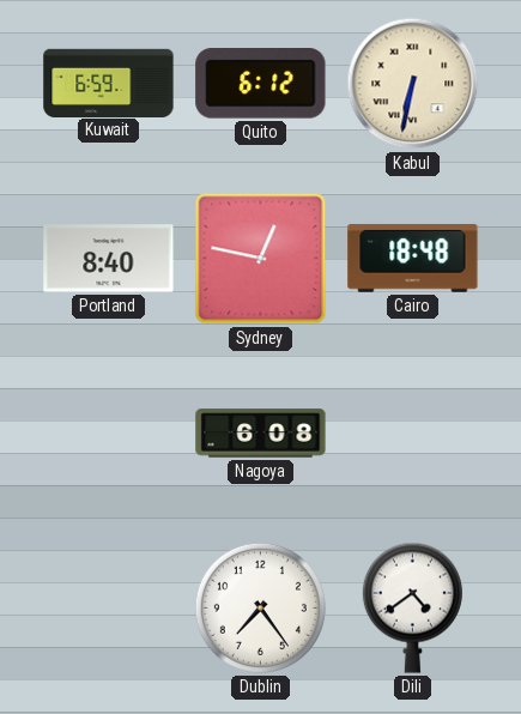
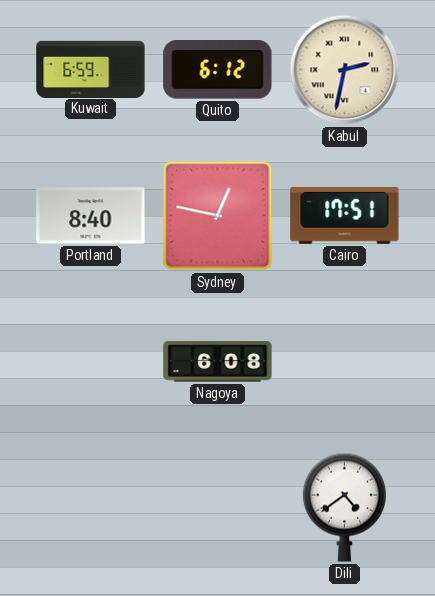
Kabul: 6:32 -> 2:32 (345, 70)
Cairo: 18:48 -> 17:51 (345, 215)
Dublin: 7:24 -> none (260, 607)
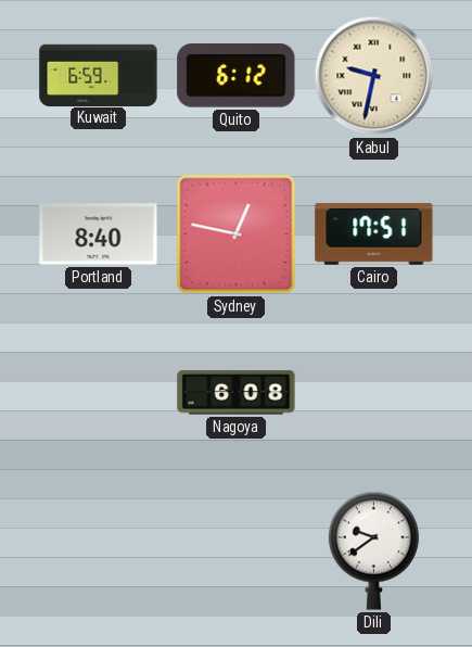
Kabul: 2:32 -> 9:32 (374, 76)
Dili: 4:39 -> 9:39 (373, 550)
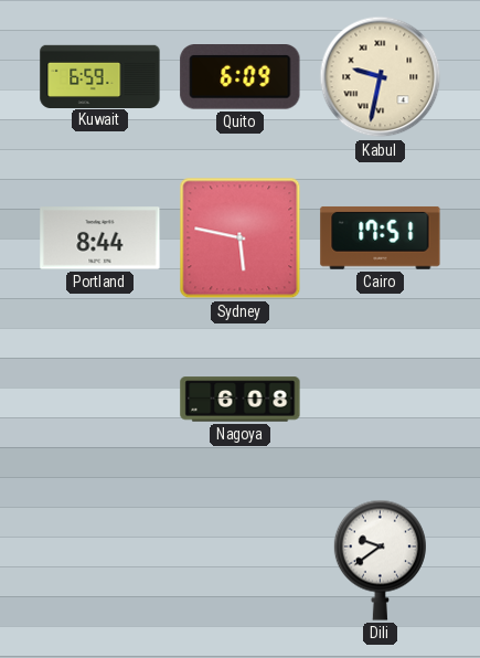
Quito: 6:12 -> 6:09 (241, 77)
Portland: 8:40 -> 8:44 (100, 238)
Sydney: 12:47 -> 5:47 (241, 238)
